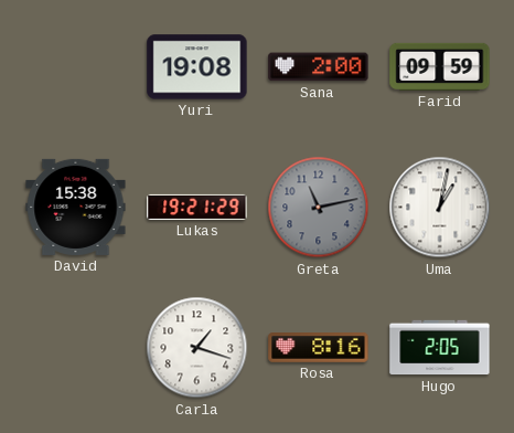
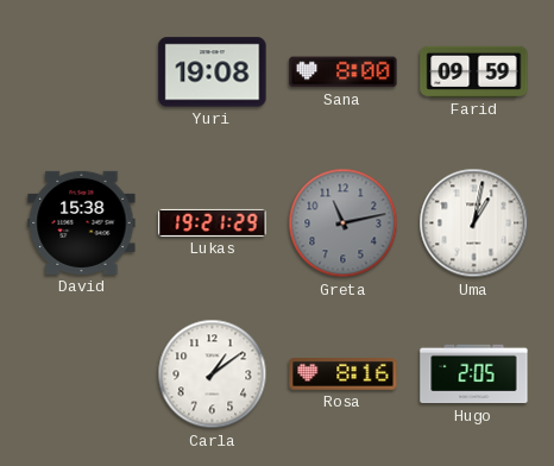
Sana: 2:00 -> 8:00 (344, 73)
Carla: 1:18 -> 1:09 (213, 374)
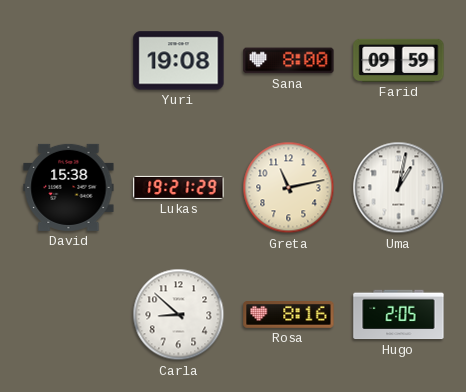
Greta dial: grey -> cream (289, 188)
Carla: 1:09 -> 8:52 (179, 315)
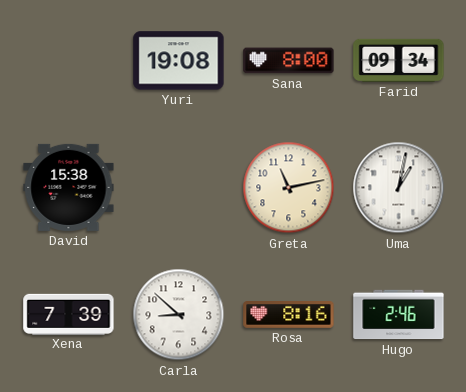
Farid: 09:59 -> 09:34 (399, 60)
Lukas: 19:21 -> none (179, 187)
Xena: none -> 7:39 (69, 314)
Hugo: 2:05 -> 2:46 (399, 315)
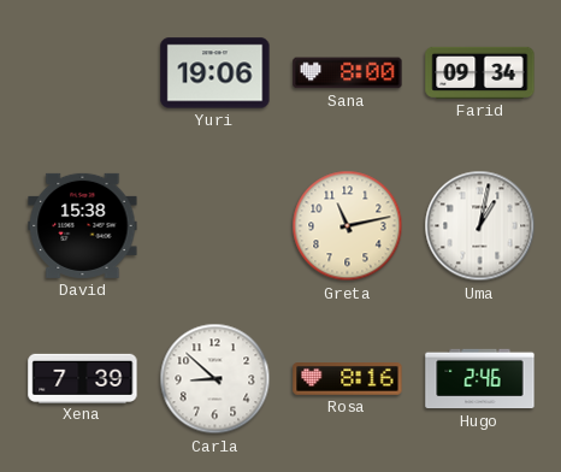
Yuri: 19:08 -> 19:06 (215, 73)
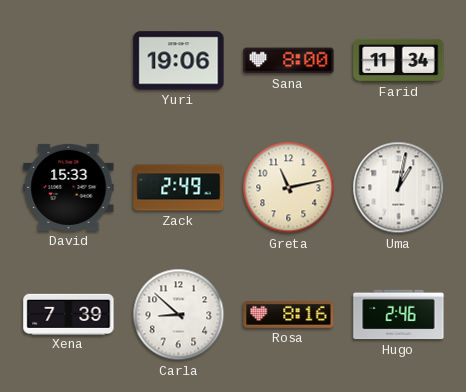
Farid: 09:34 -> 11:34 (399, 60)
David: 15:38 -> 15:33 (69, 187)
Zack: none -> 2:49 (179, 188)
